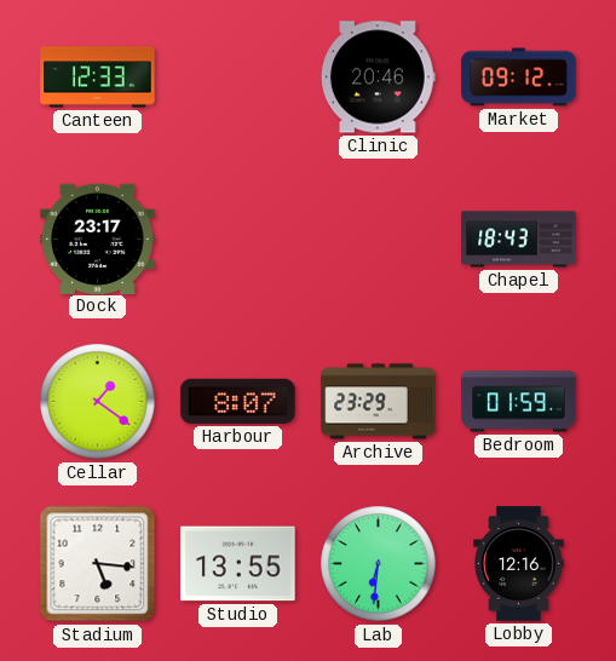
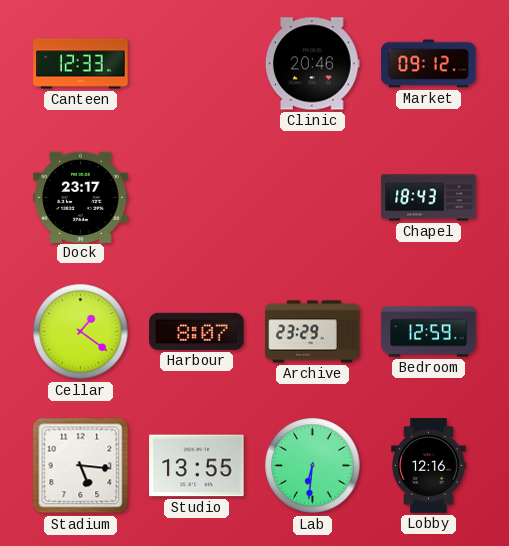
Bedroom: 01:59 -> 12:59 (429, 332)
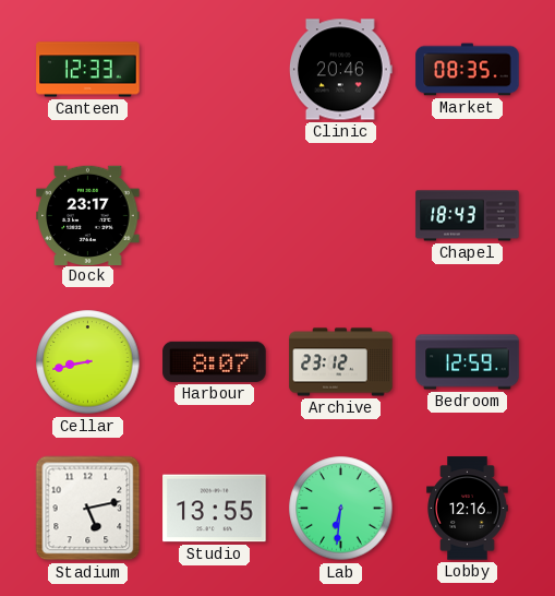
Market: 09:12 -> 08:35 (468, 70)
Cellar: 1:21 -> 8:43 (88, 362)
Archive: 23:29 -> 23:12 (341, 362)
Stadium: 5:16 -> 5:13 (88, 509)
